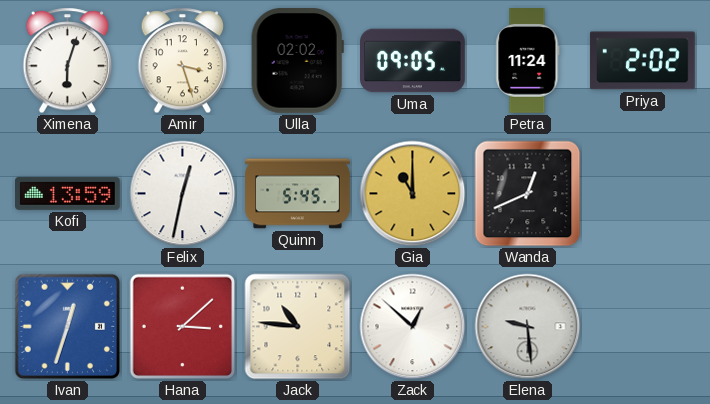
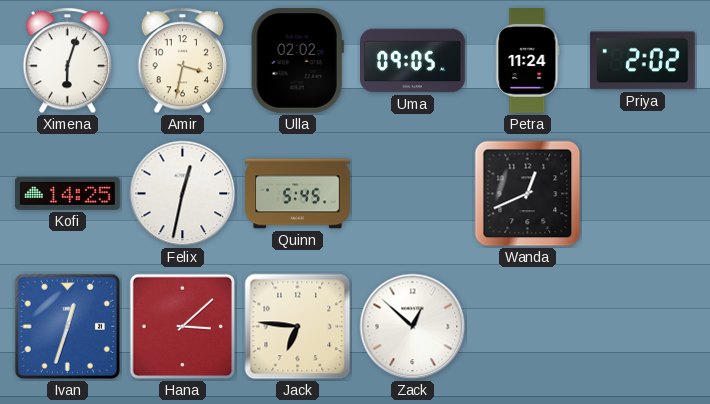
Amir: 3:27 -> 3:32 (183, 61)
Kofi: 13:59 -> 14:25 (68, 193)
Gia: 11:00 -> none (413, 194)
Jack: 10:46 -> 6:46 (298, 327)
Elena: 9:29 -> none (528, 327)
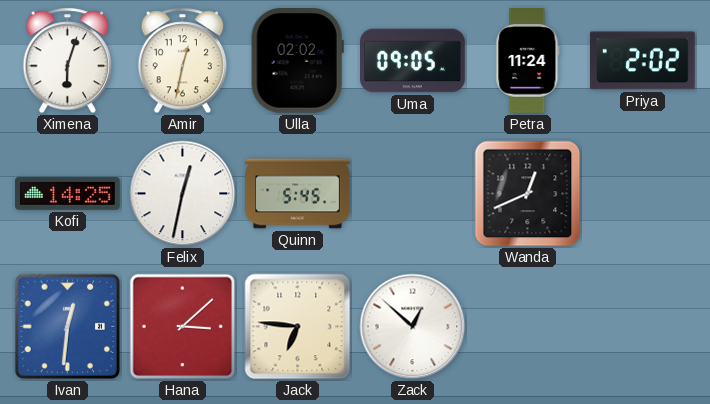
Amir: 3:32 -> 12:32 (183, 61)
Ivan: 12:33 -> 12:31 (68, 327)
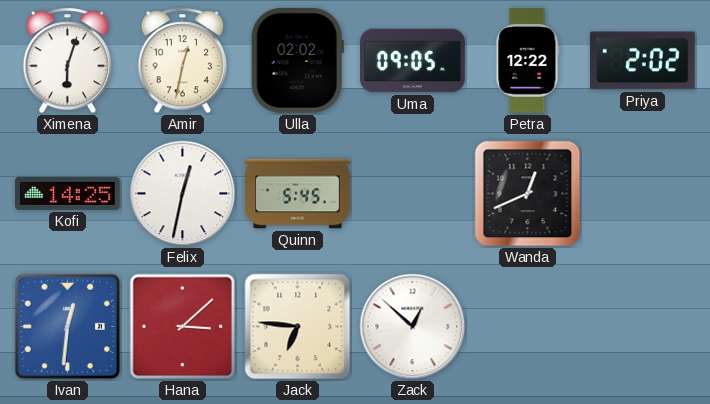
Petra: 11:24 -> 12:22 (528, 61)
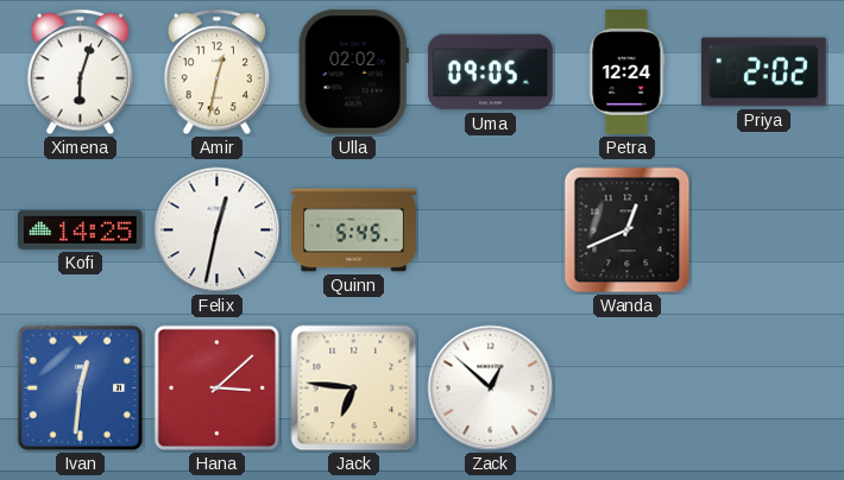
Petra: 12:22 -> 12:24 (628, 72)
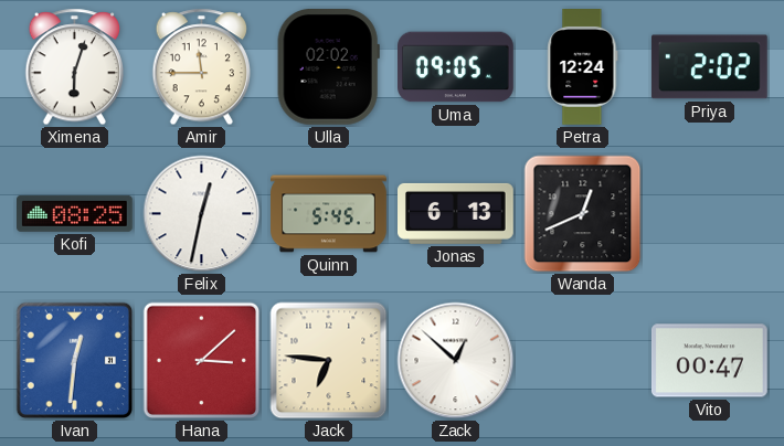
Amir: 12:32 -> 11:45 (202, 67)
Kofi: 14:25 -> 08:25 (75, 213)
Jonas: none -> 6:13 (456, 213)
Vito: none -> 00:47 (710, 361)
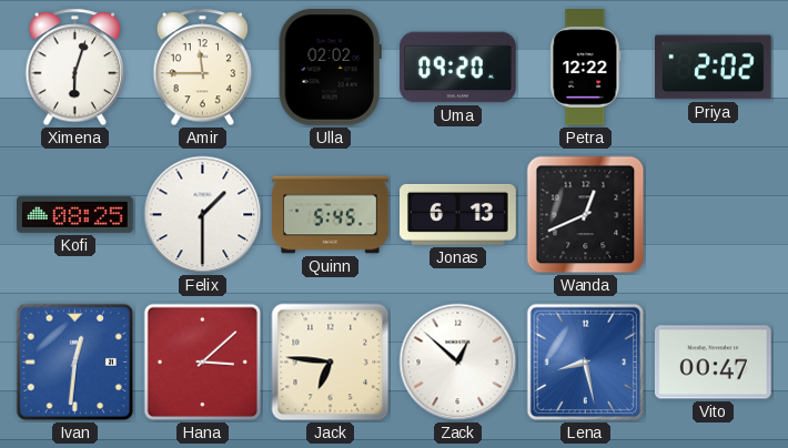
Uma: 09:05 -> 09:20 (458, 68)
Petra: 12:24 -> 12:22 (586, 68)
Felix: 12:32 -> 1:30 (203, 215)
Lena: none -> 8:28 (586, 363)
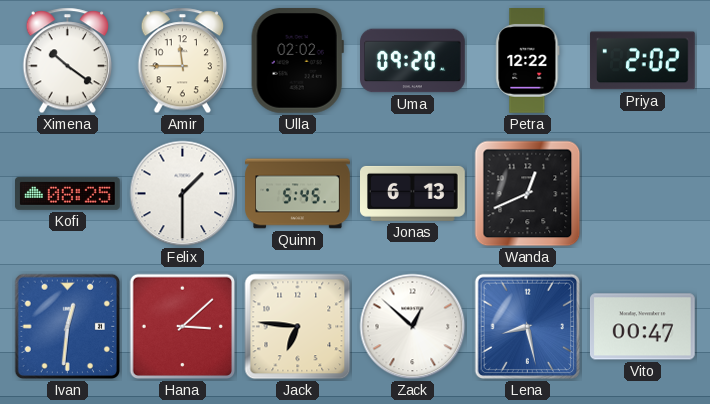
Ximena: 6:03 -> 10:21 (68, 61)
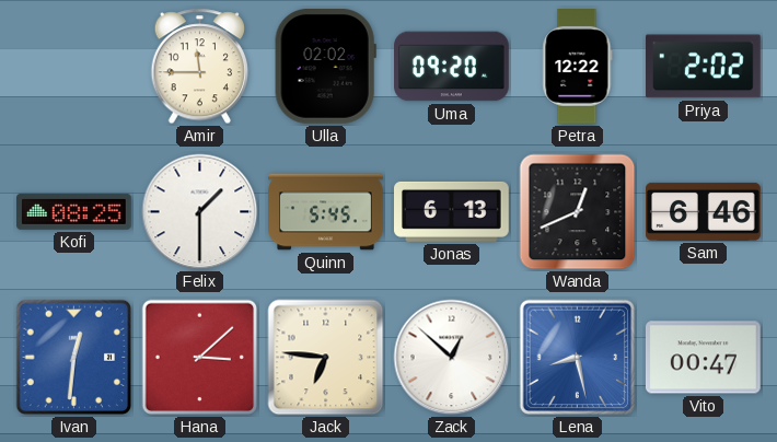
Ximena: 10:21 -> none (68, 61)
Sam: none -> 6:46 (704, 211)
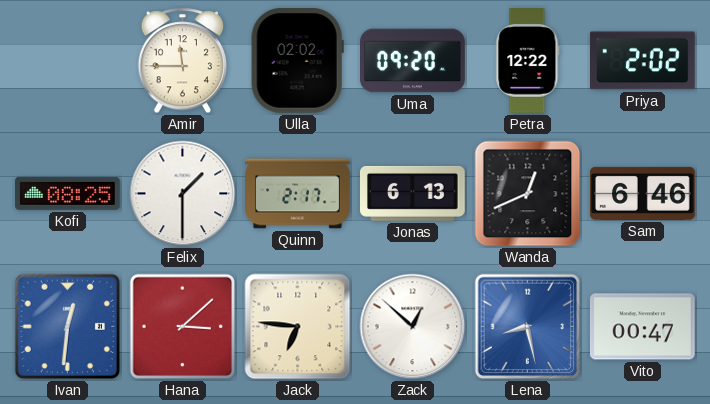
Quinn: 5:45 -> 2:17 (298, 194)
